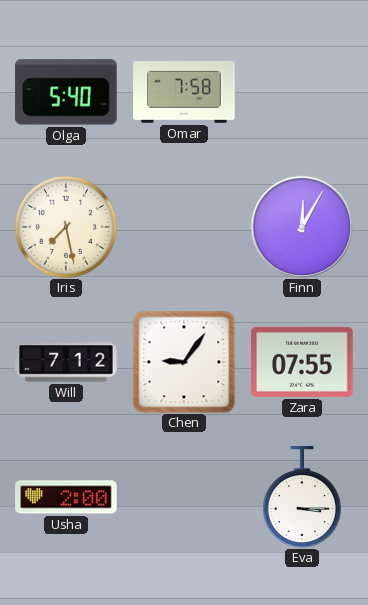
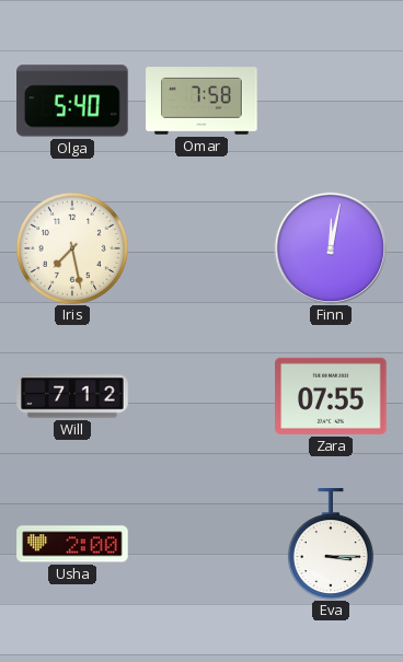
Finn: 12:05 -> 12:02 (331, 248)
Chen: 9:06 -> none (184, 362)
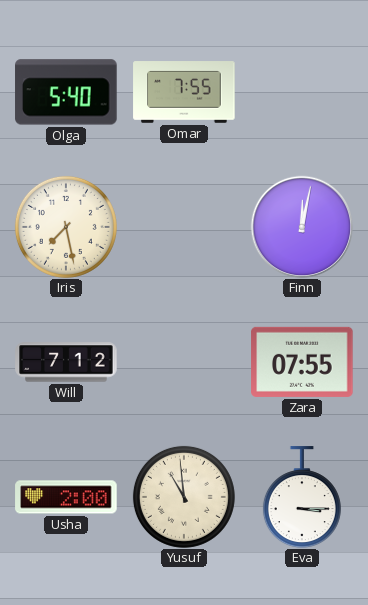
Omar: 7:58 -> 7:55 (184, 92)
Yusuf: none -> 10:59 (184, 497)
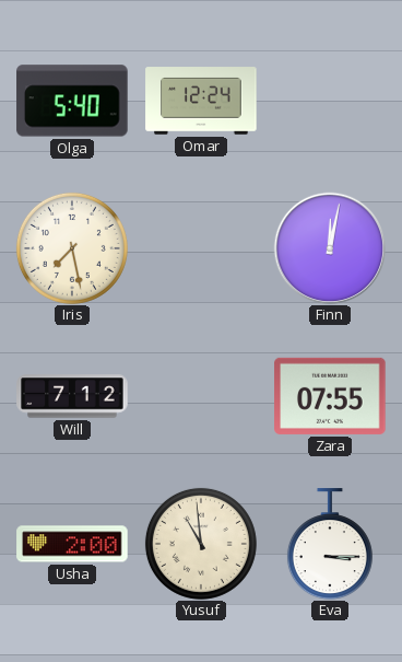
Omar: 7:55 -> 12:24 (201, 101)
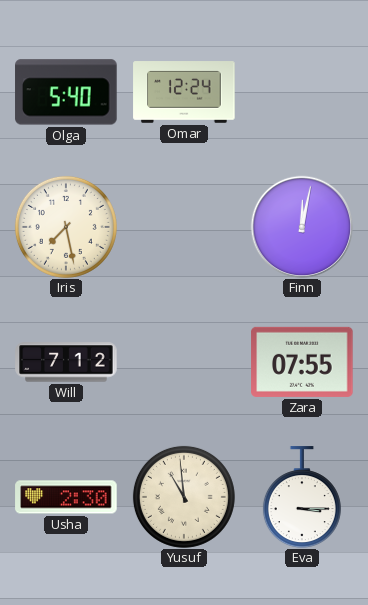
Usha: 2:00 -> 2:30 (66, 497)
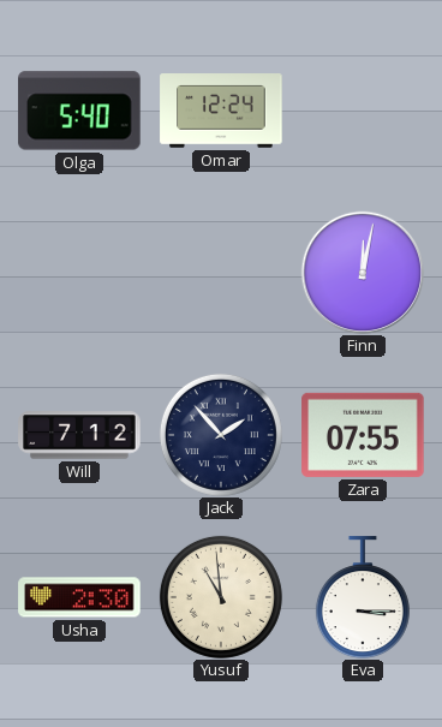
Iris: 7:28 -> none (66, 227)
Jack: none -> 1:53 (221, 435)
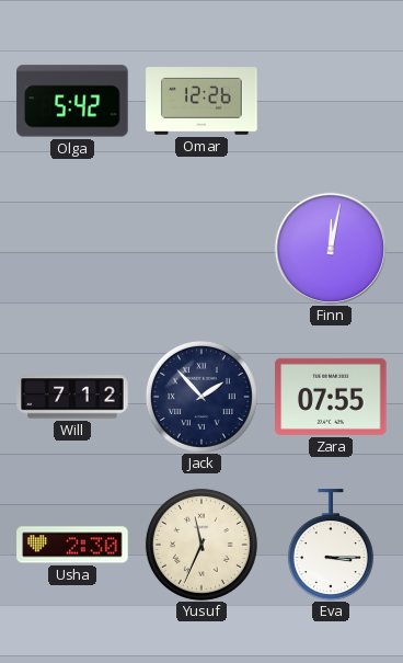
Olga: 5:40 -> 5:42 (72, 101)
Omar: 12:24 -> 12:26 (201, 101)
Yusuf: 10:59 -> 11:34 (201, 545)
